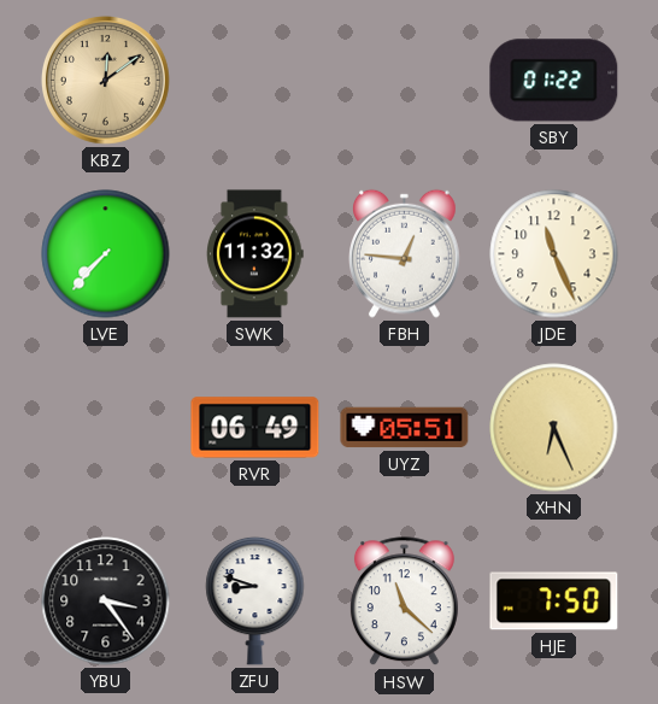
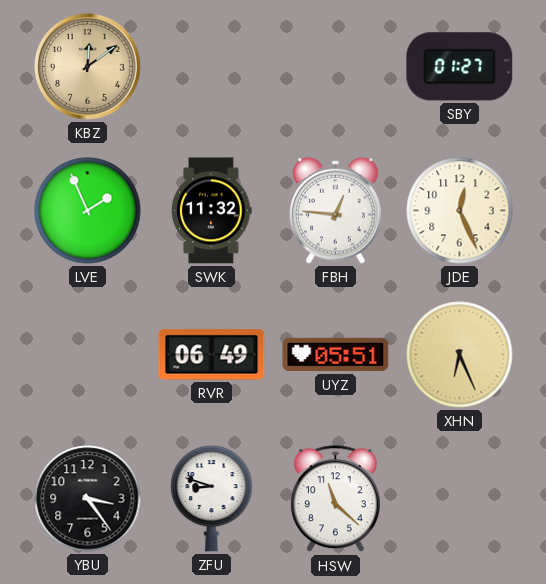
SBY: 01:22 -> 01:27 (460, 67)
LVE: 7:37 -> 1:56 (88, 211)
JDE: 11:26 -> 12:26 (460, 211)
HJE: 7:50 -> none (554, 602)
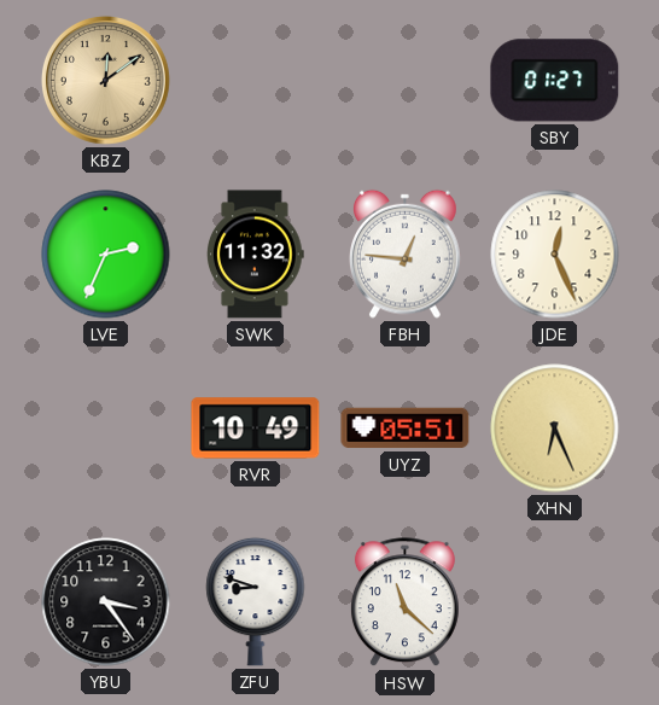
LVE: 1:56 -> 2:34 (106, 255)
RVR: 06:49 -> 10:49 (256, 429)
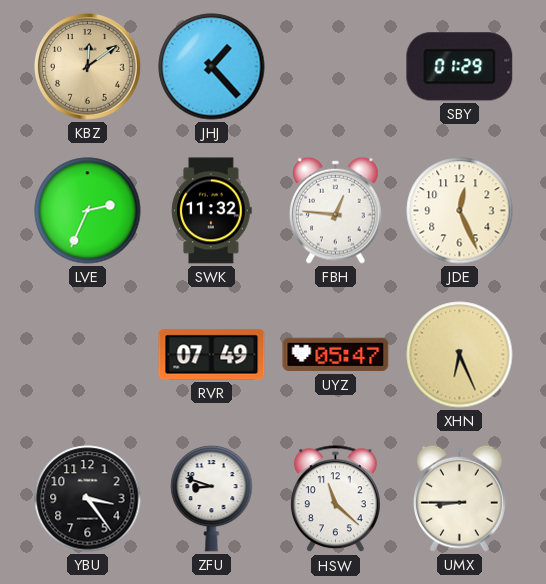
JHJ: none -> 1:23 (212, 67)
SBY: 01:27 -> 01:29 (460, 67)
RVR: 10:49 -> 07:49 (212, 355)
UYZ: 05:51 -> 05:47 (336, 355)
UMX: none -> 8:45 (460, 498)
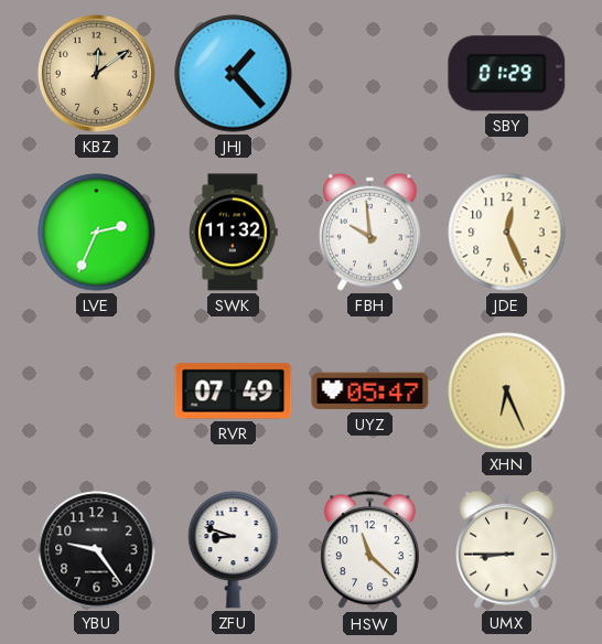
FBH: 12:46 -> 9:59 (370, 232)
YBU: 3:24 -> 9:24 (97, 550)
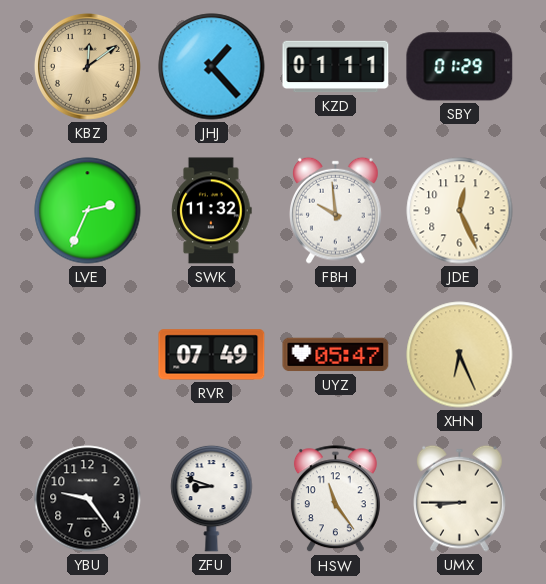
KZD: none -> 01:11 (336, 67)
HSW: 11:22 -> 11:24 (335, 499)
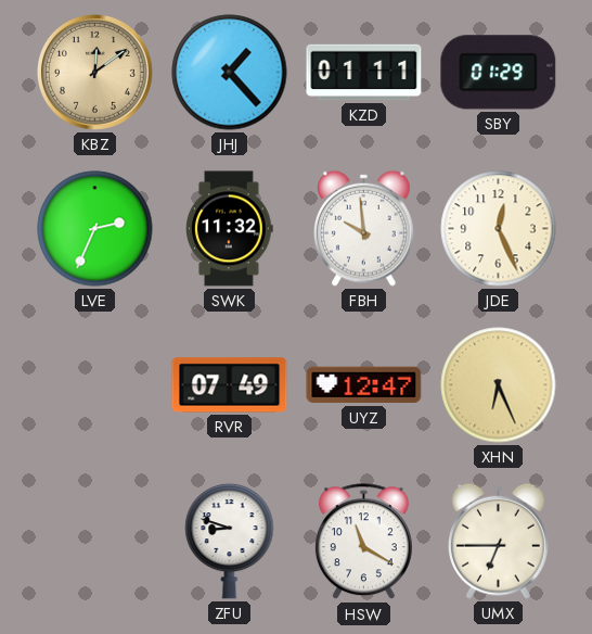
UYZ: 05:47 -> 12:47 (364, 385)
YBU: 9:24 -> none (88, 499)
HSW: 11:24 -> 11:20 (363, 542)
UMX: 8:45 -> 6:45 (499, 541)
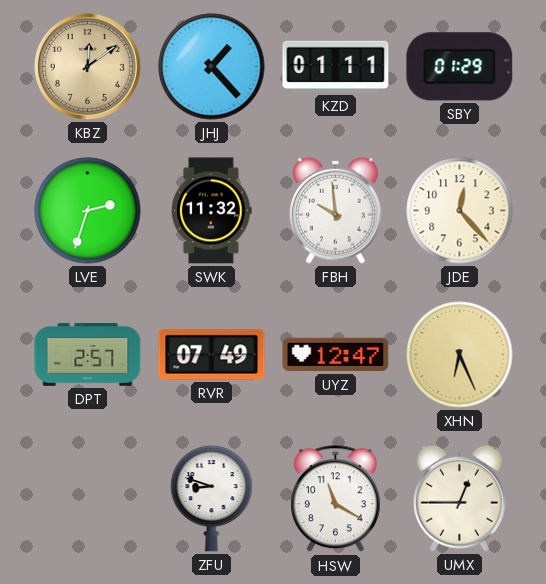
LVE: 2:34 -> 2:33 (88, 211)
JDE: 12:26 -> 12:23 (460, 211)
DPT: none -> 2:57 (88, 355)
UMX: 6:45 -> 12:45 (460, 498)
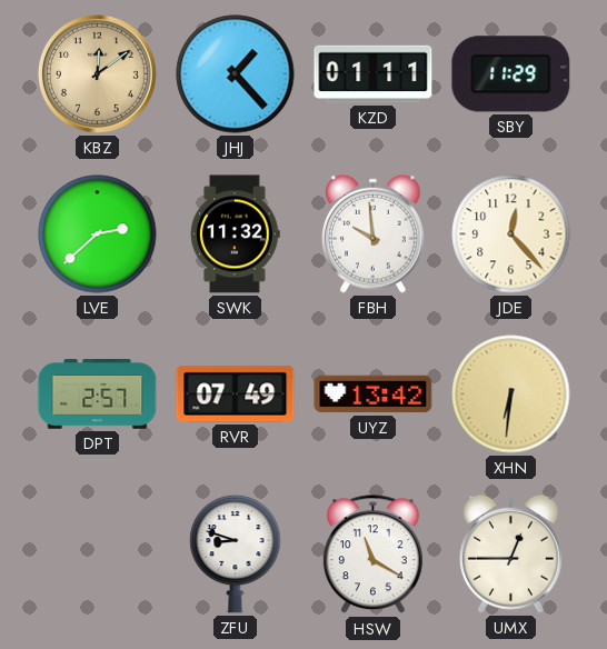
SBY: 01:29 -> 11:29 (511, 74)
LVE: 2:33 -> 2:38 (98, 234)
UYZ: 12:47 -> 13:42 (374, 395)
XHN: 6:26 -> 6:31 (511, 395)
